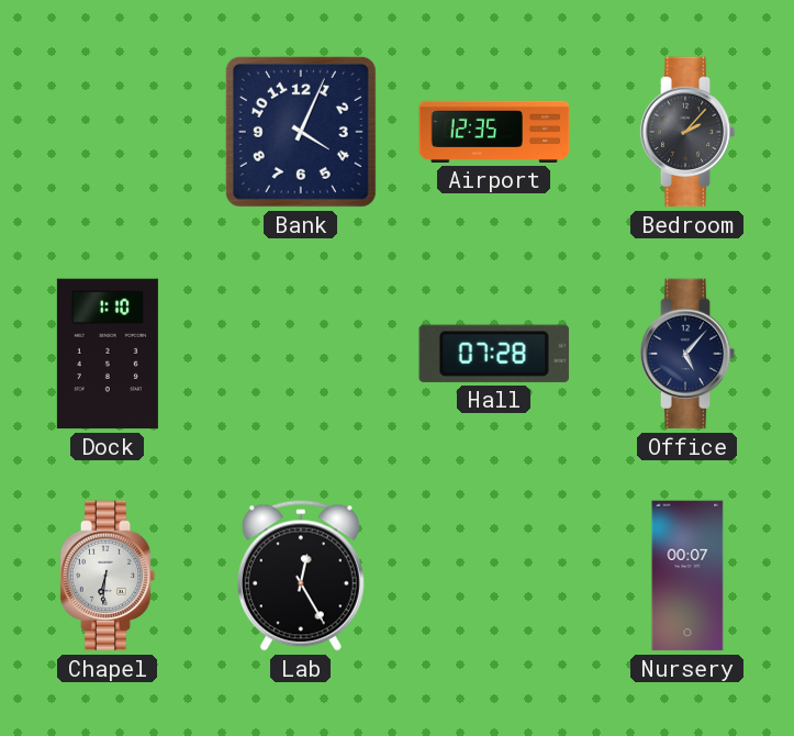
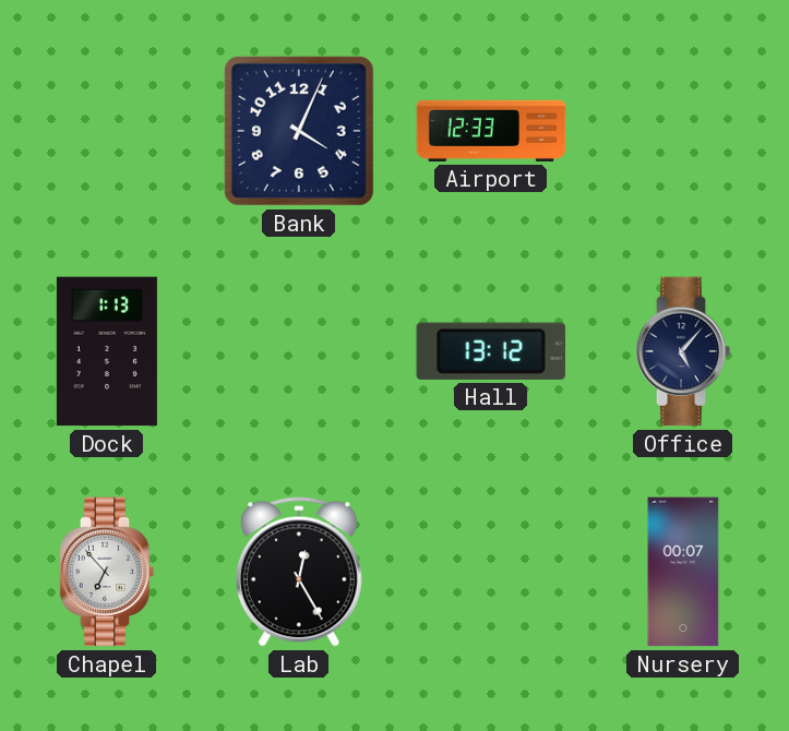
Airport: 12:35 -> 12:33 (491, 131)
Bedroom: 2:07 -> none (687, 132)
Dock: 1:10 -> 1:13 (107, 351)
Hall: 07:28 -> 13:12 (491, 351)
Chapel: 6:31 -> 6:53 (107, 572)
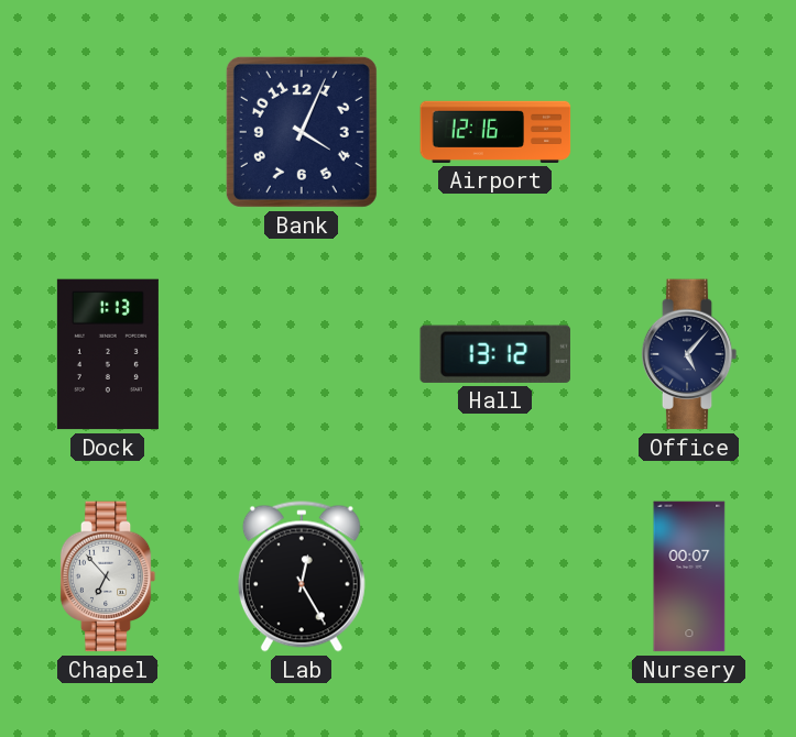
Airport: 12:33 -> 12:16 (495, 132)
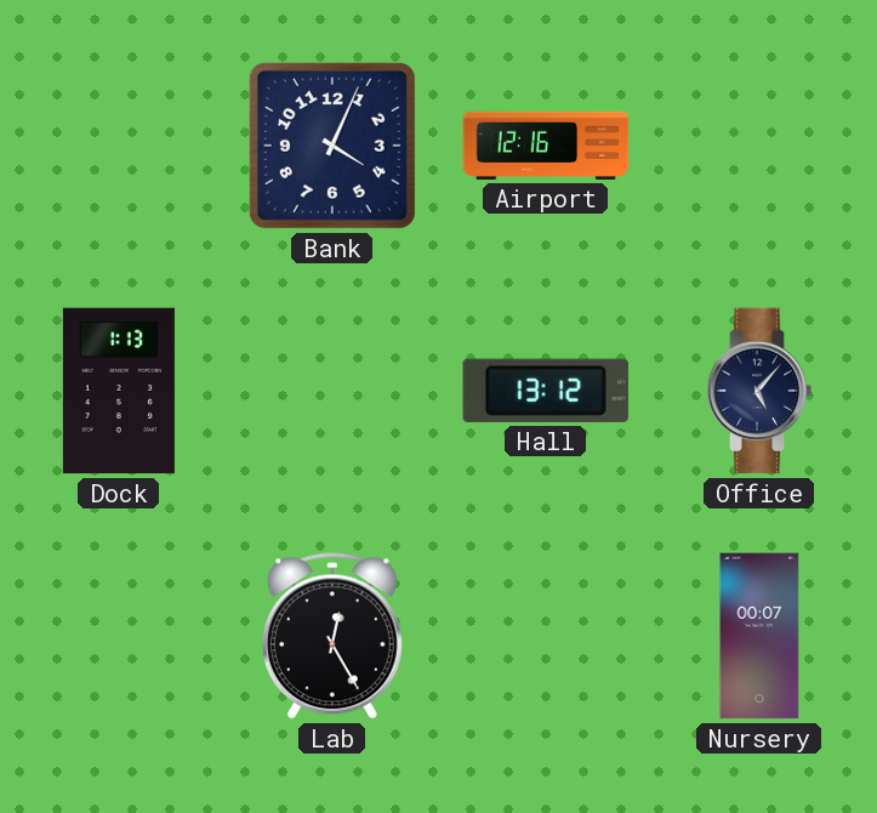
Chapel: 6:53 -> none (108, 576)
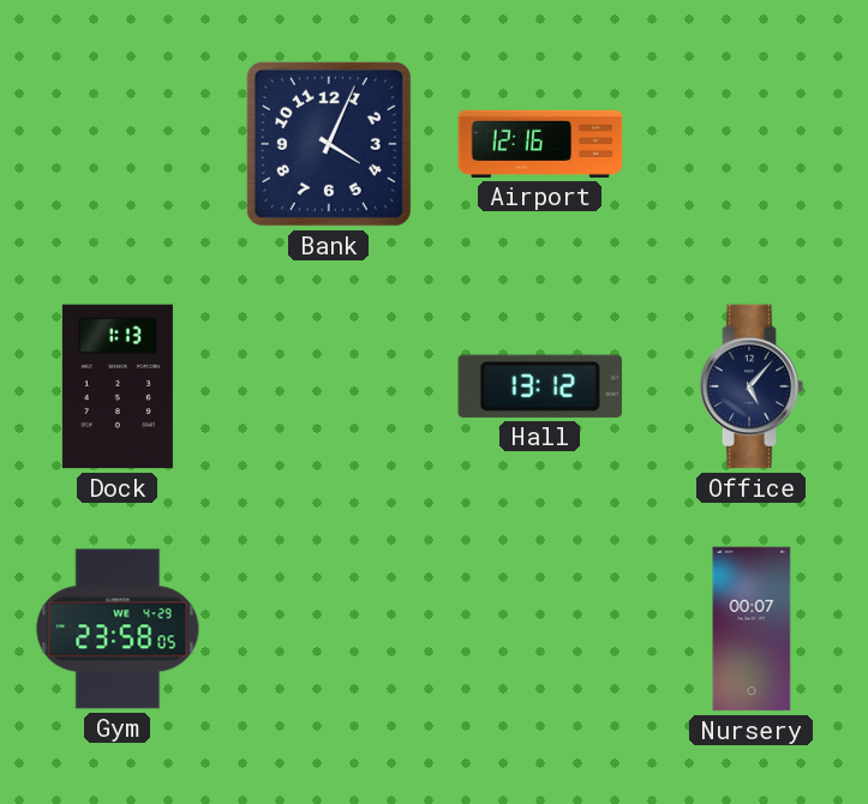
Gym: none -> 23:58 (118, 629)
Lab: 12:25 -> none (332, 636)
